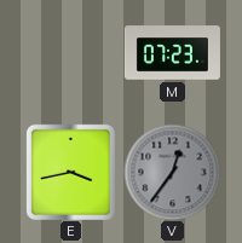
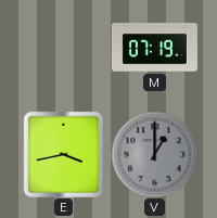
M: 07:23 -> 07:19 (154, 48)
V: 12:36 -> 1:00 (154, 154)
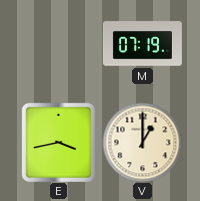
V dial: grey -> cream (142, 142)
